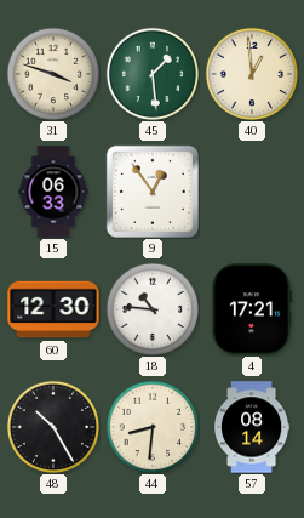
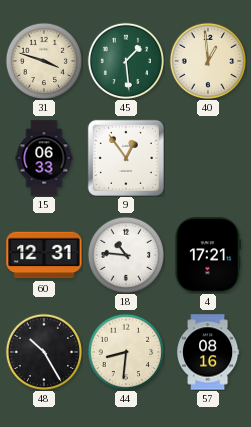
60: 12:30 -> 12:31 (44, 255)
57: 08:14 -> 08:16 (209, 352)
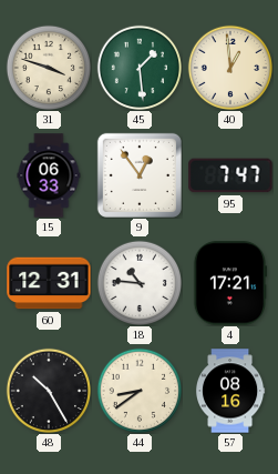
95: none -> 7:47 (230, 175)
44: 8:31 -> 8:39 (138, 390)
